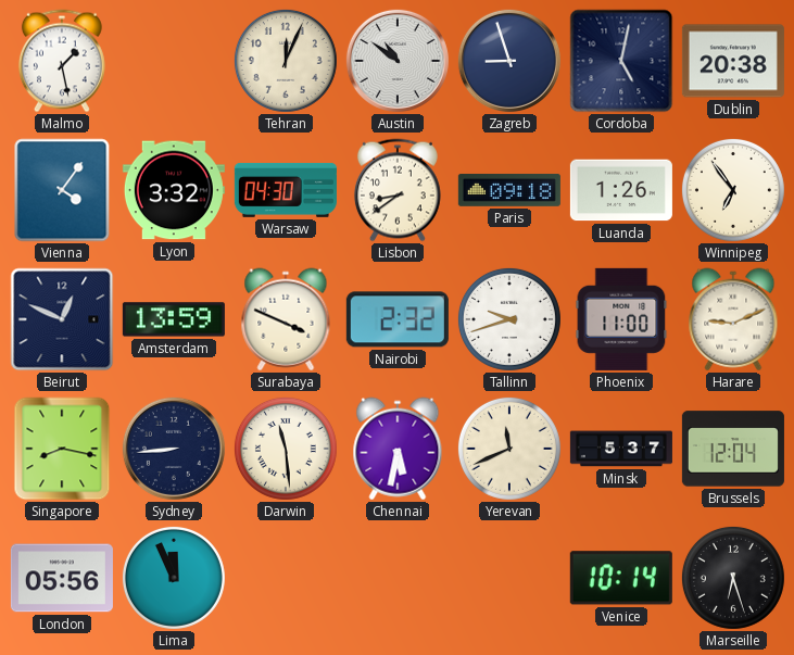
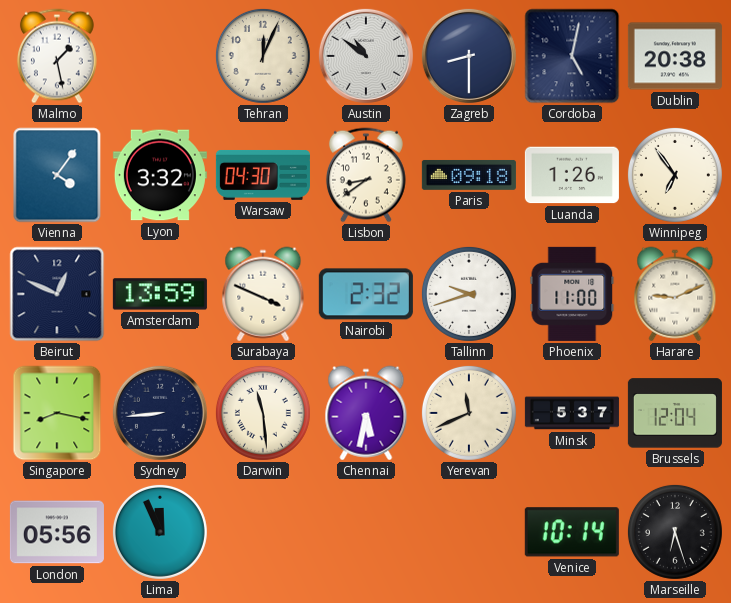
Zagreb: 8:57 -> 8:30 (469, 56)
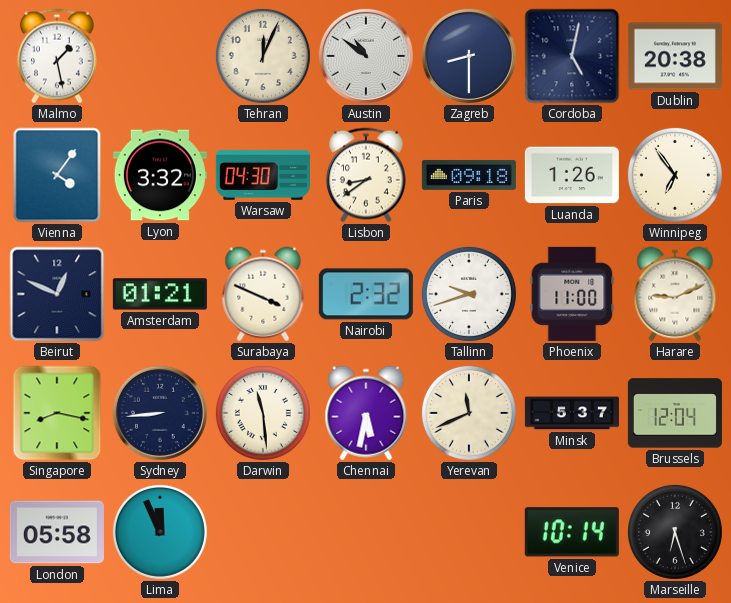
Amsterdam: 13:59 -> 01:21 (160, 294)
London: 05:56 -> 05:58 (57, 532)
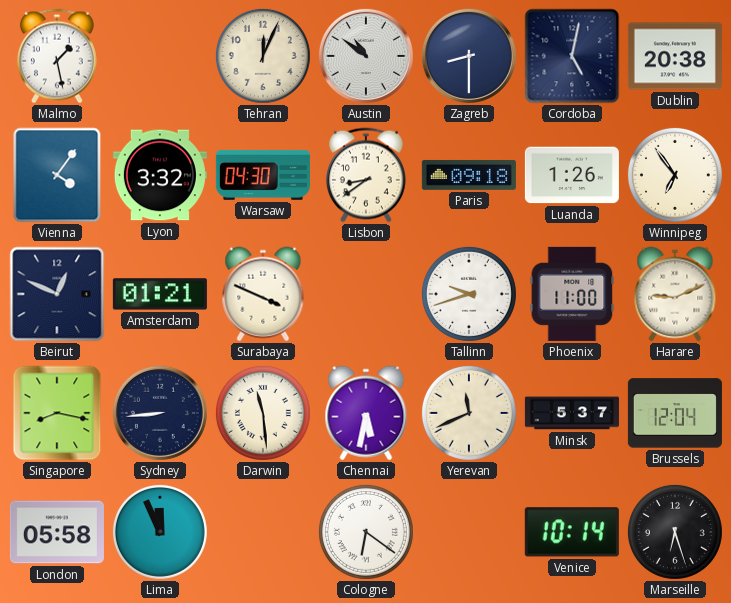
Nairobi: 2:32 -> none (366, 294)
Cologne: none -> 6:21 (366, 532)
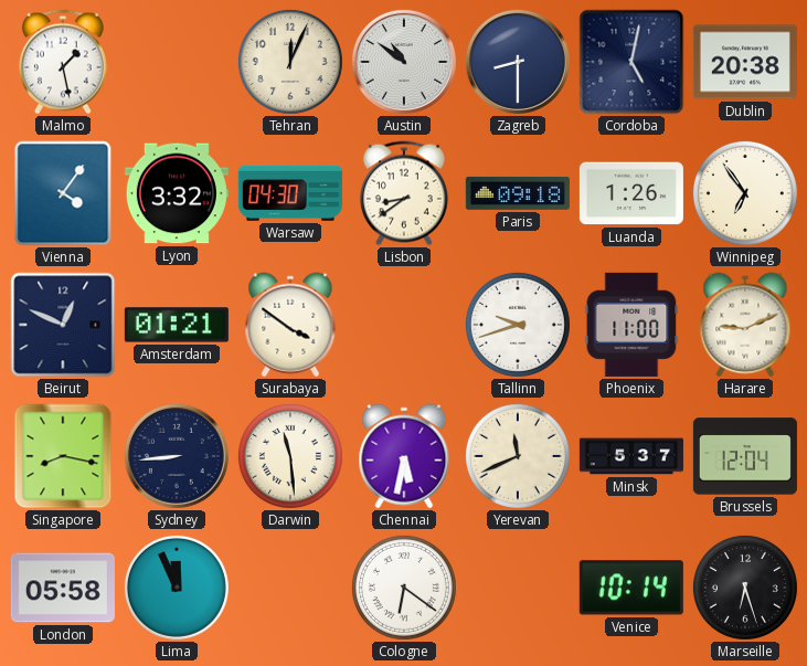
Surabaya: 3:49 -> 3:51 (290, 325)
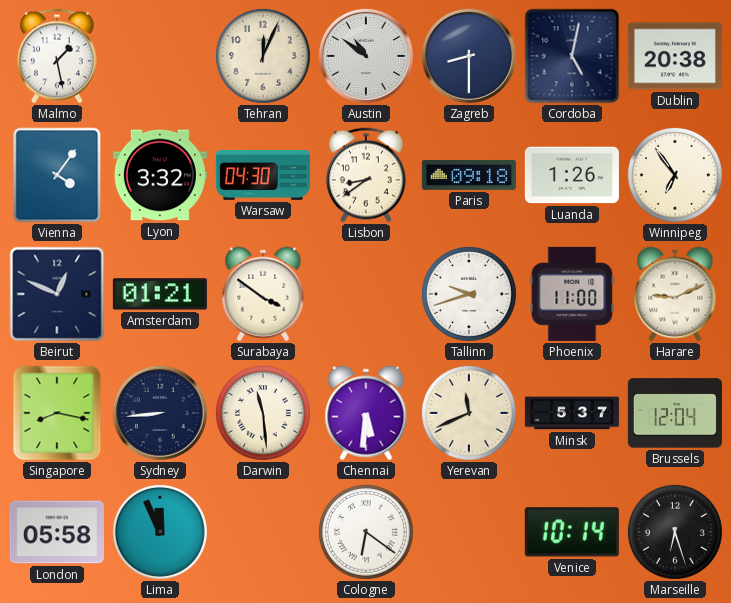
Chennai: 5:32 -> 5:31 (366, 413)
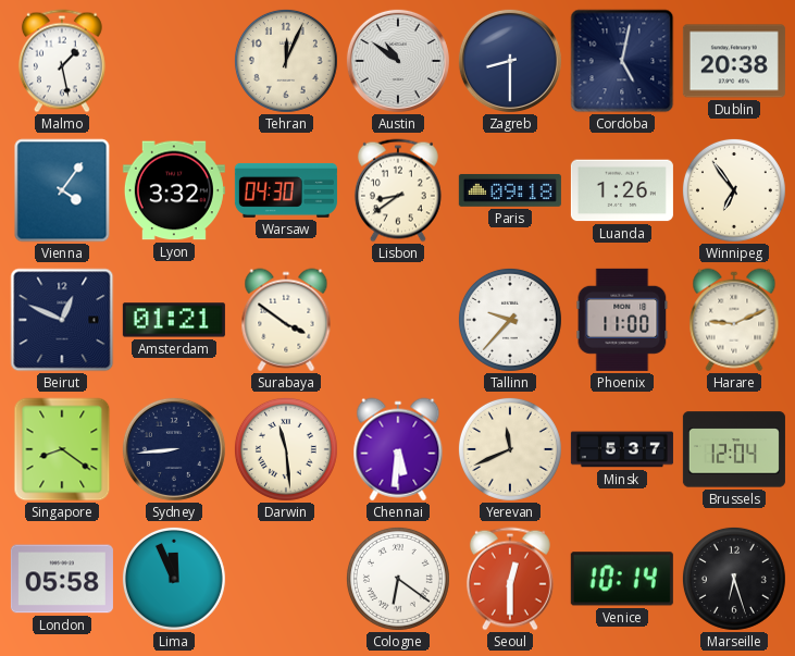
Tallinn: 9:42 -> 9:37 (510, 320)
Singapore: 8:17 -> 8:21 (62, 449)
Seoul: none -> 12:30 (510, 579)
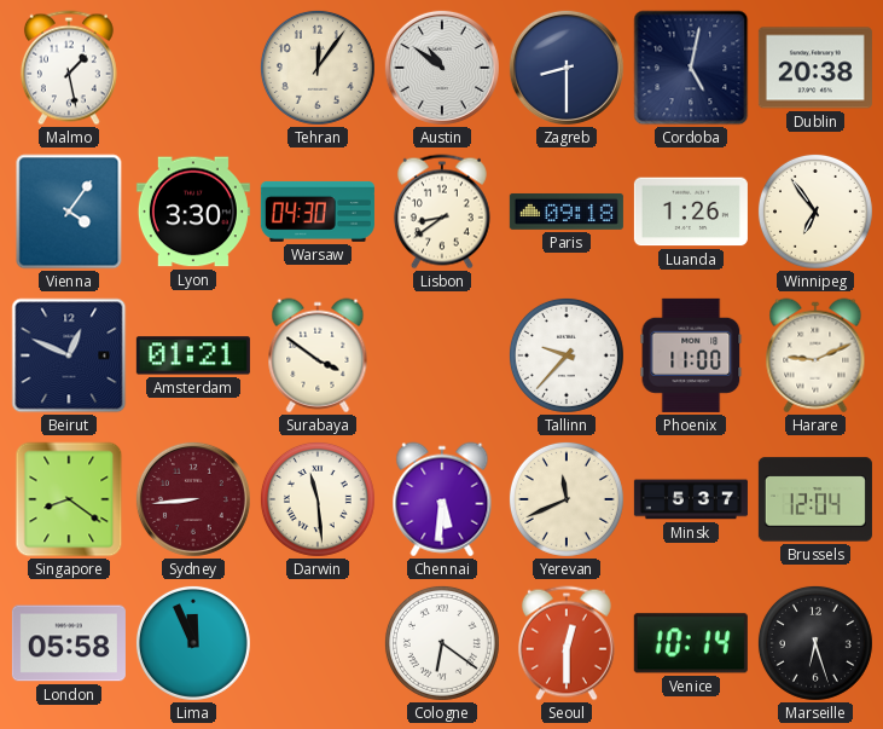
Tehran: 12:04 -> 12:06 (318, 68)
Lyon: 3:32 -> 3:30 (193, 212)
Sydney dial: navy -> burgundy (193, 499)
